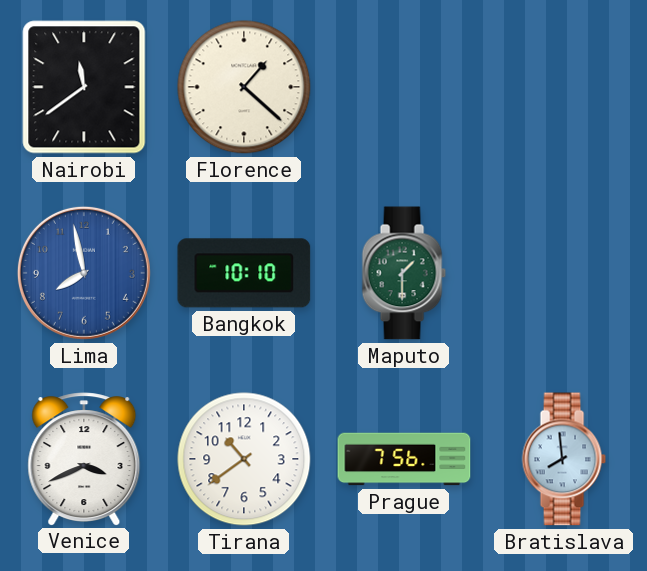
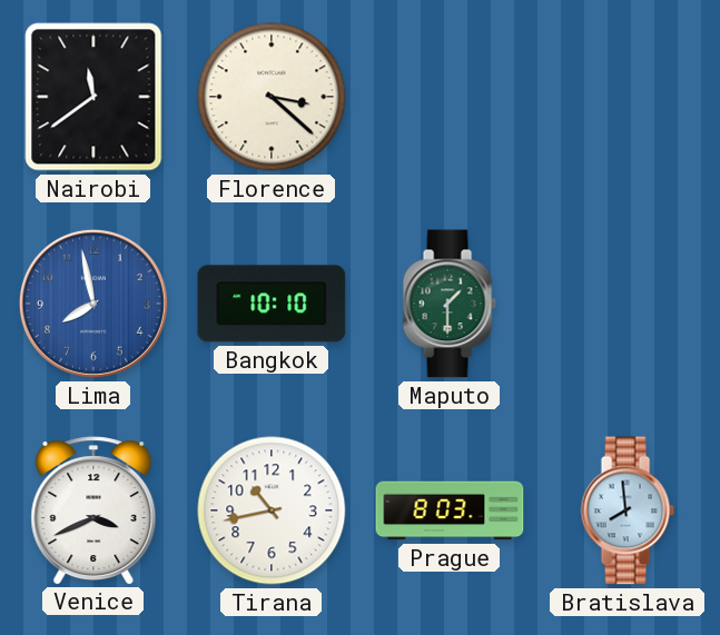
Florence: 1:22 -> 3:22 (272, 97)
Tirana: 10:39 -> 10:43 (272, 510)
Prague: 7:56 -> 8:03 (450, 510)
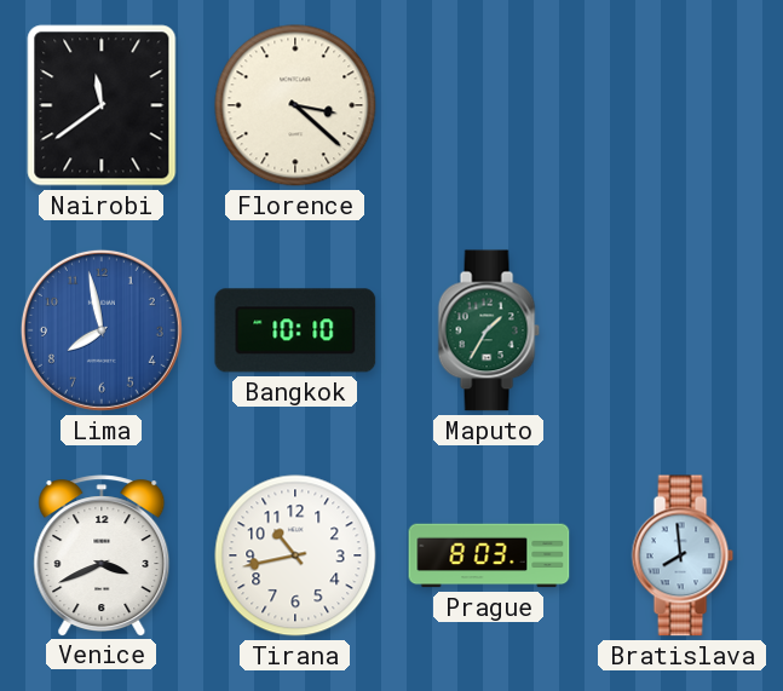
Maputo: 1:30 -> 1:35 (489, 330)
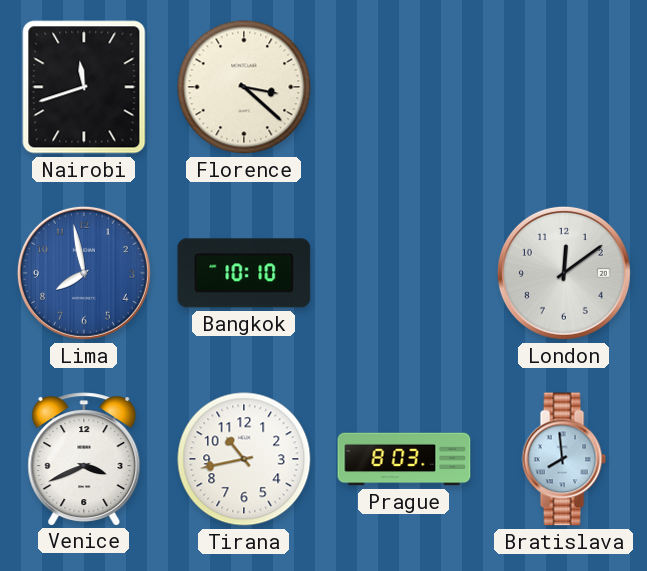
Nairobi: 11:39 -> 11:42 (84, 87)
Maputo: 1:35 -> none (489, 330)
London: none -> 12:09 (564, 273)
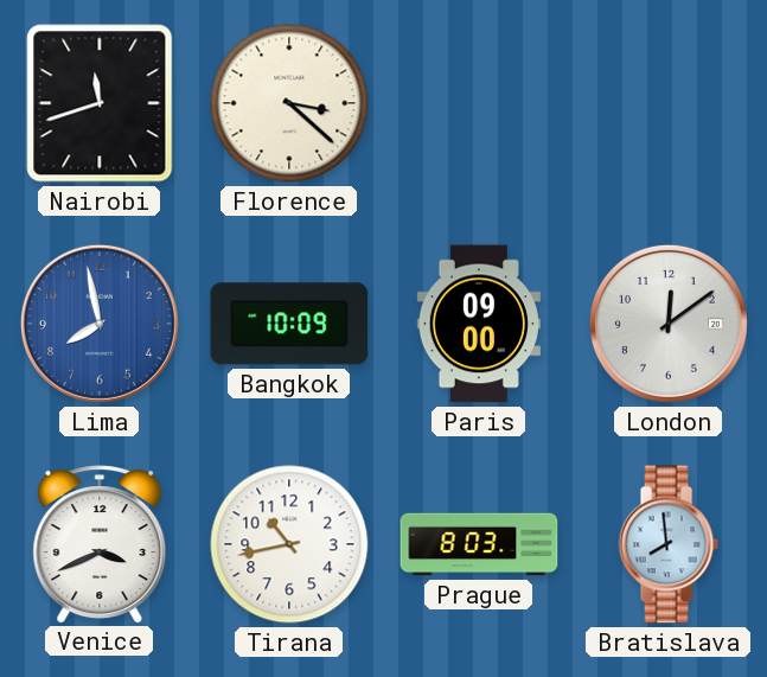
Bangkok: 10:10 -> 10:09 (289, 324)
Paris: none -> 09:00 (479, 324)
